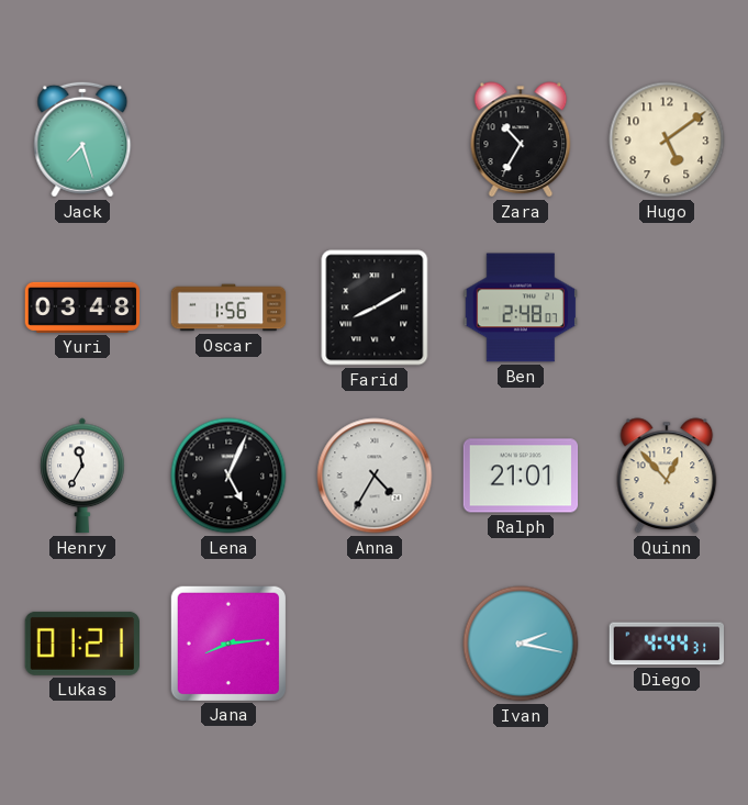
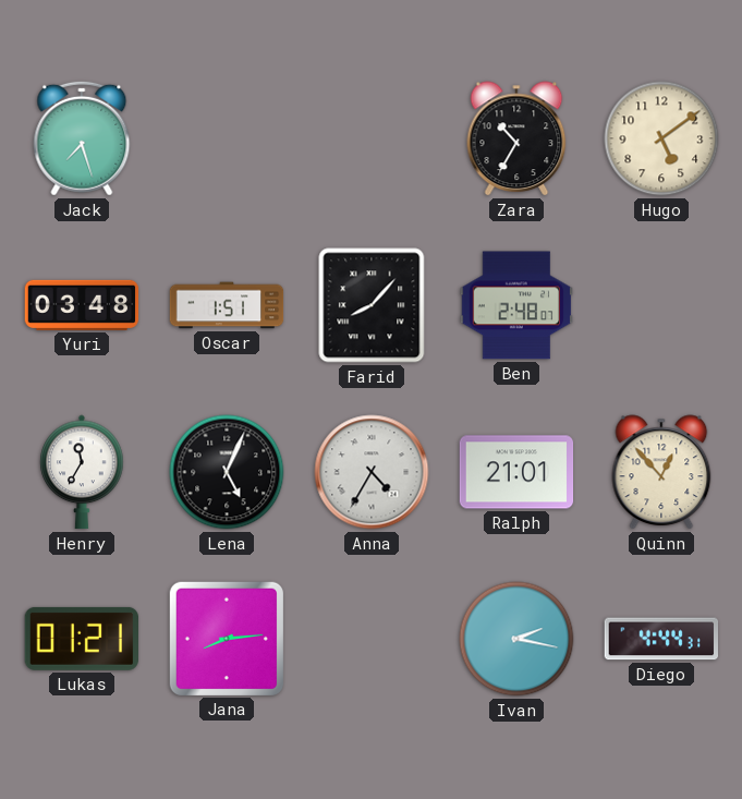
Oscar: 1:56 -> 1:51 (227, 305)
Farid: 8:10 -> 8:07 (372, 305)
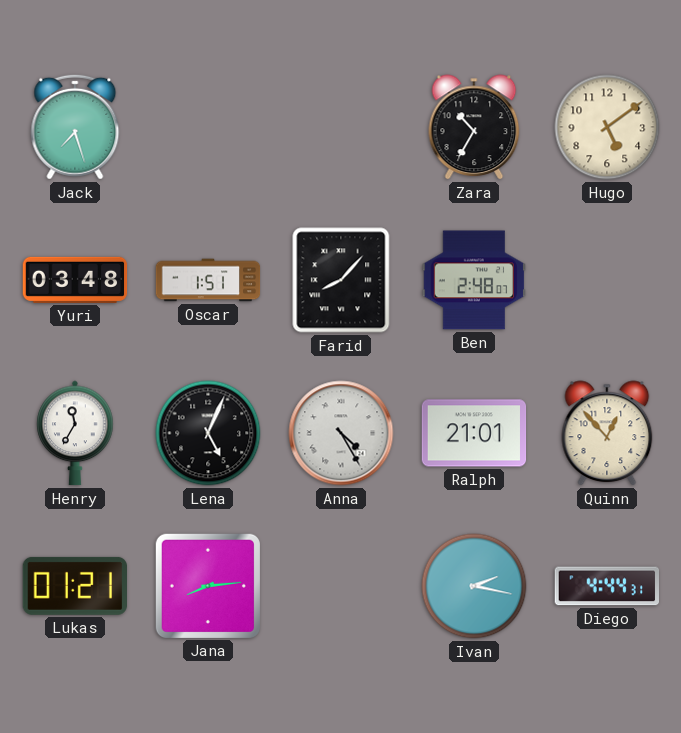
Anna: 4:35 -> 4:25 (341, 433)
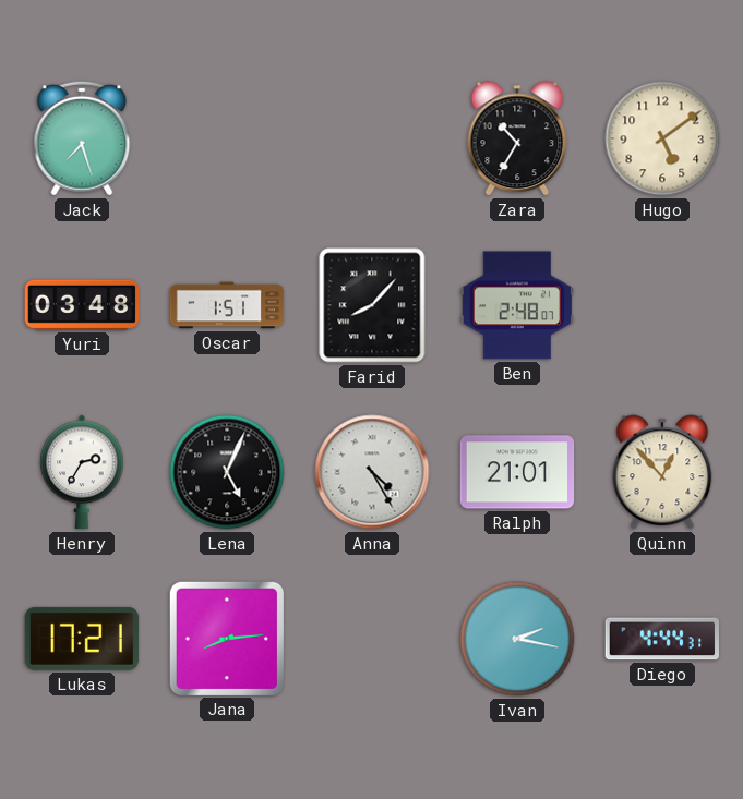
Henry: 11:35 -> 2:35 (82, 472)
Lukas: 01:21 -> 17:21 (81, 639)
